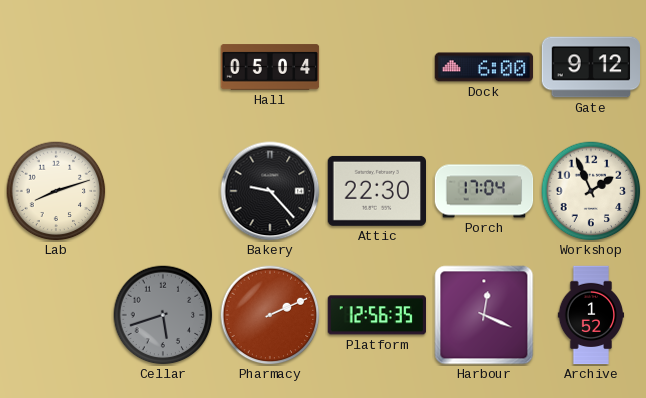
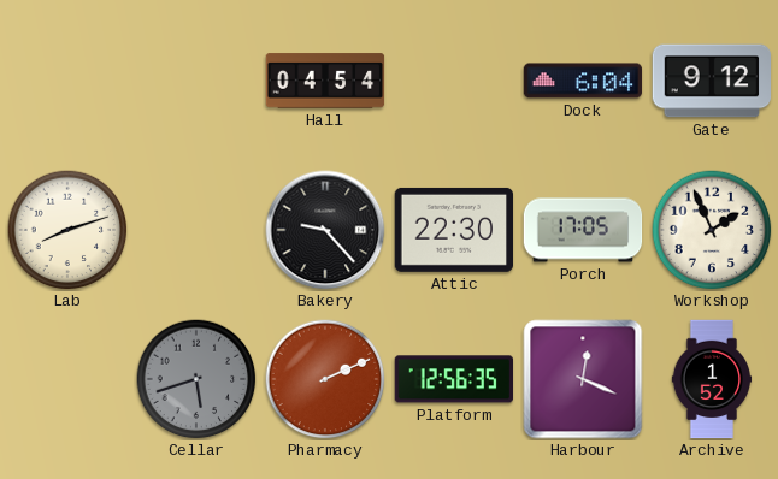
Hall: 05:04 -> 04:54 (325, 81)
Dock: 6:00 -> 6:04 (583, 81)
Porch: 17:04 -> 17:05 (583, 230)
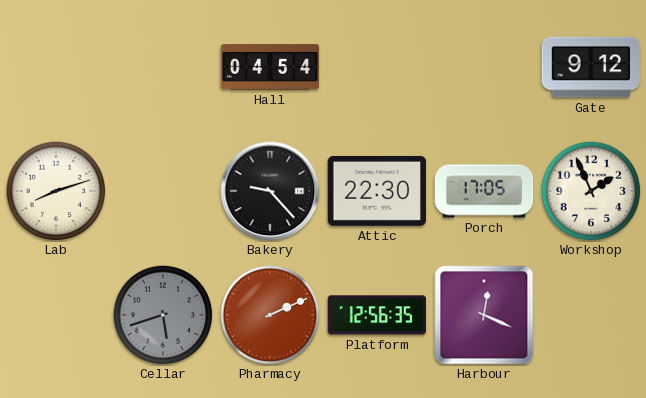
Dock: 6:04 -> none (583, 81)
Archive: 1:52 -> none (712, 379)
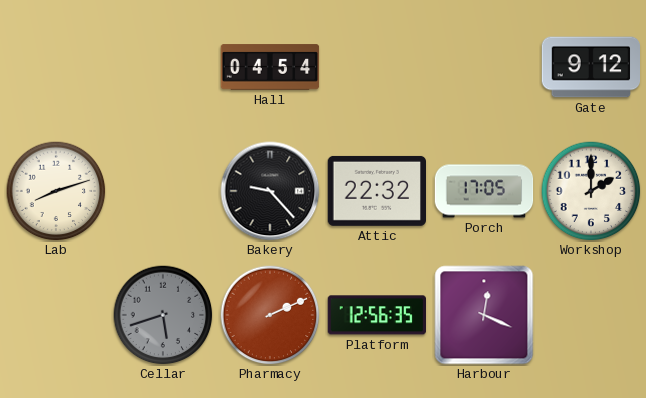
Attic: 22:30 -> 22:32 (376, 191)
Workshop: 1:56 -> 2:00 (591, 191)
